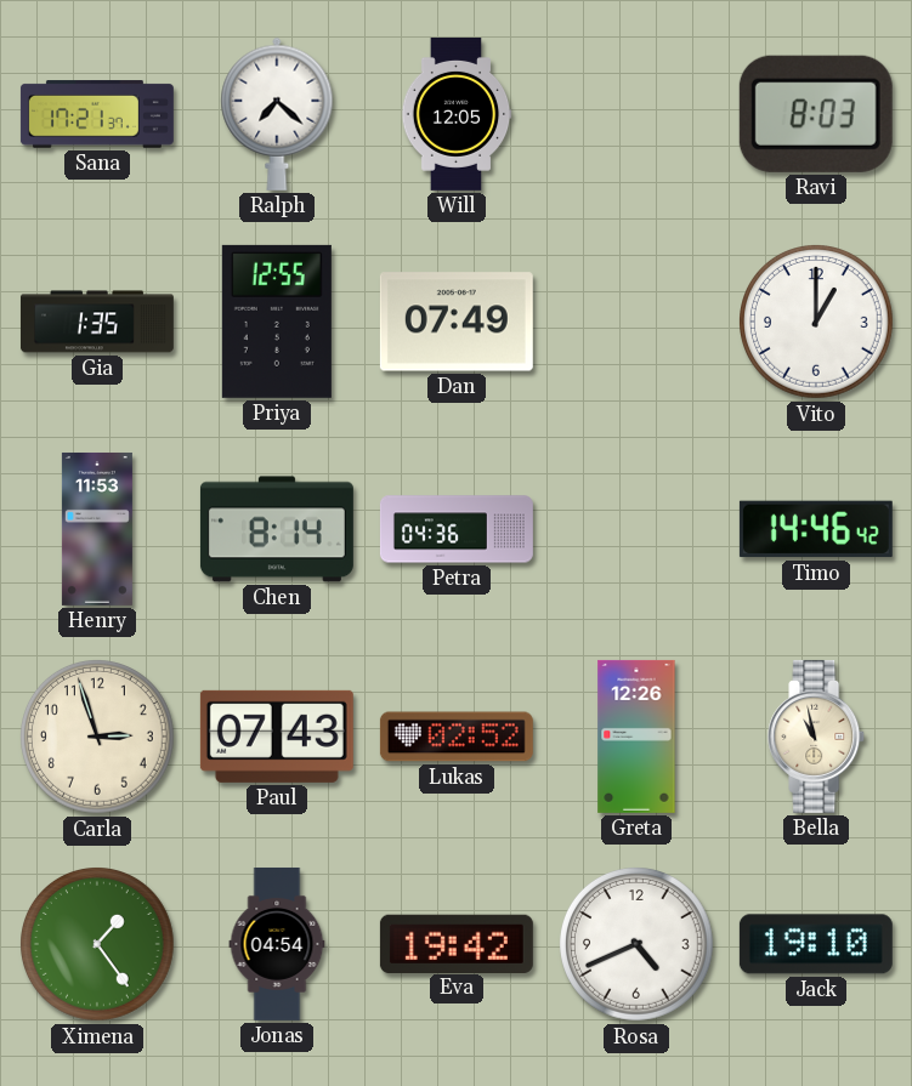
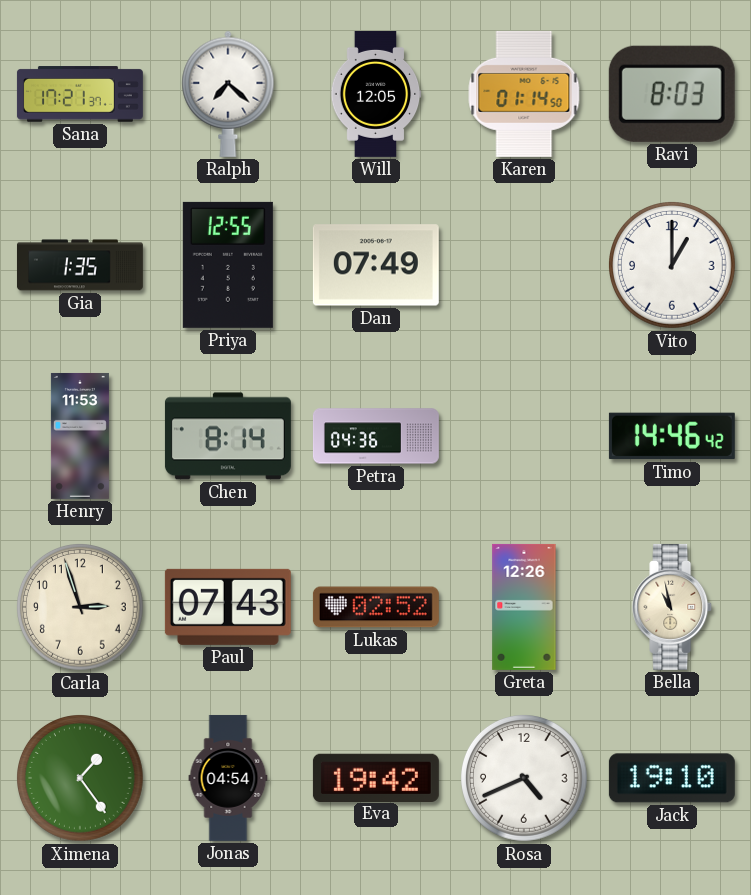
Karen: none -> 01:14 (524, 94)
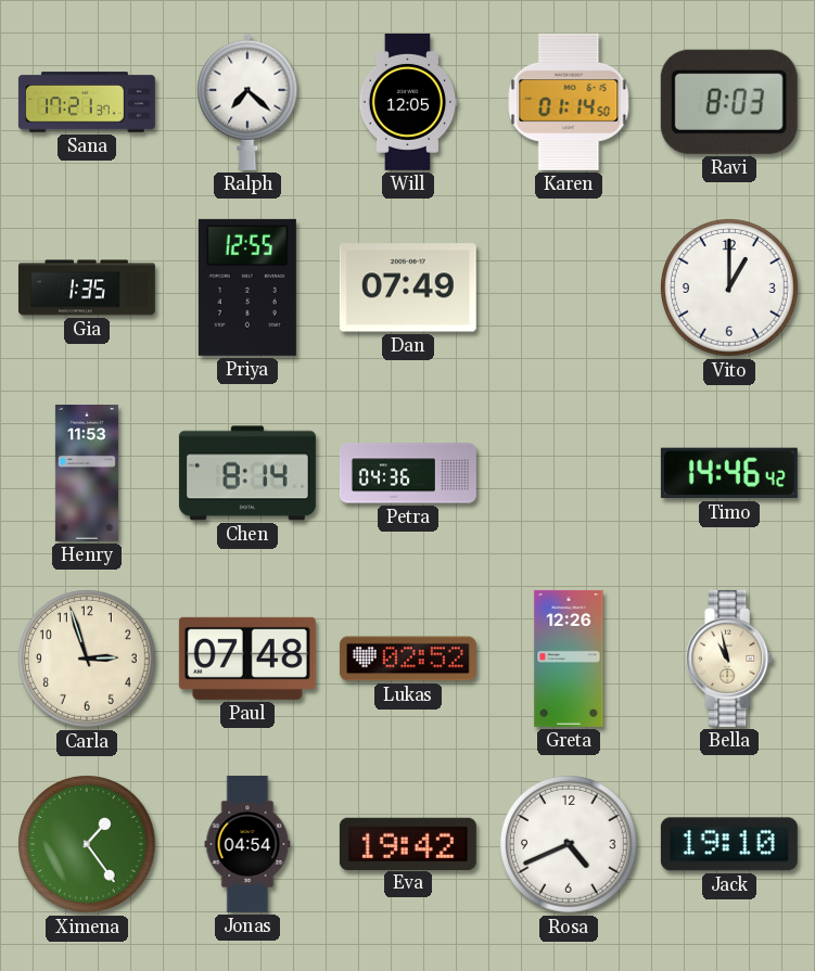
Paul: 07:43 -> 07:48 (247, 659)
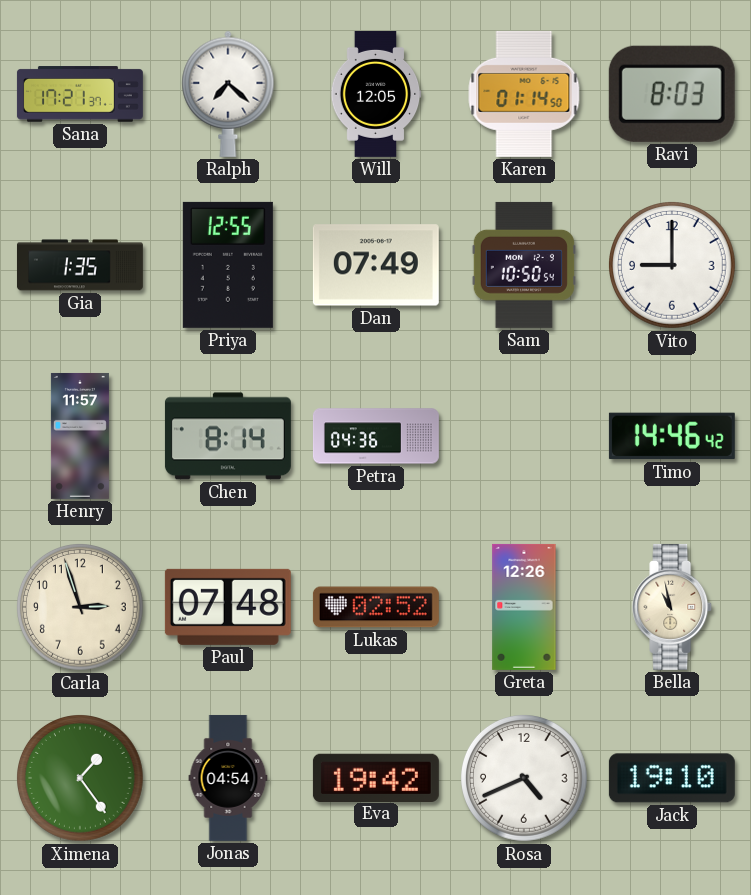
Sam: none -> 10:50 (524, 265)
Vito: 1:00 -> 9:00 (673, 266)
Henry: 11:53 -> 11:57 (80, 436)
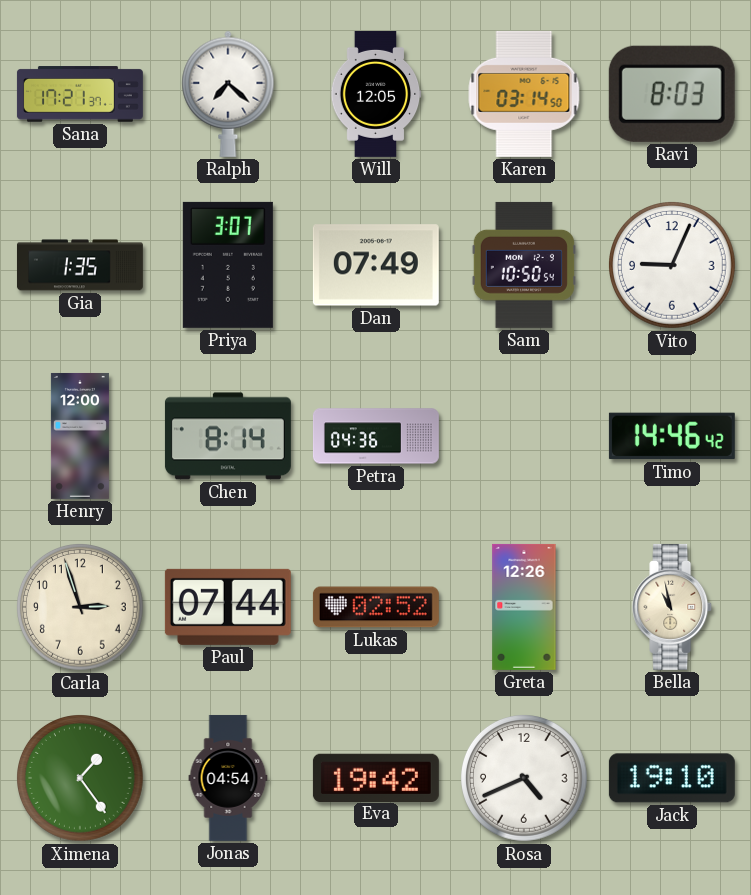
Karen: 01:14 -> 03:14 (524, 94)
Priya: 12:55 -> 3:07 (228, 265)
Vito: 9:00 -> 9:04 (673, 266)
Henry: 11:57 -> 12:00 (80, 436)
Paul: 07:48 -> 07:44 (228, 607)
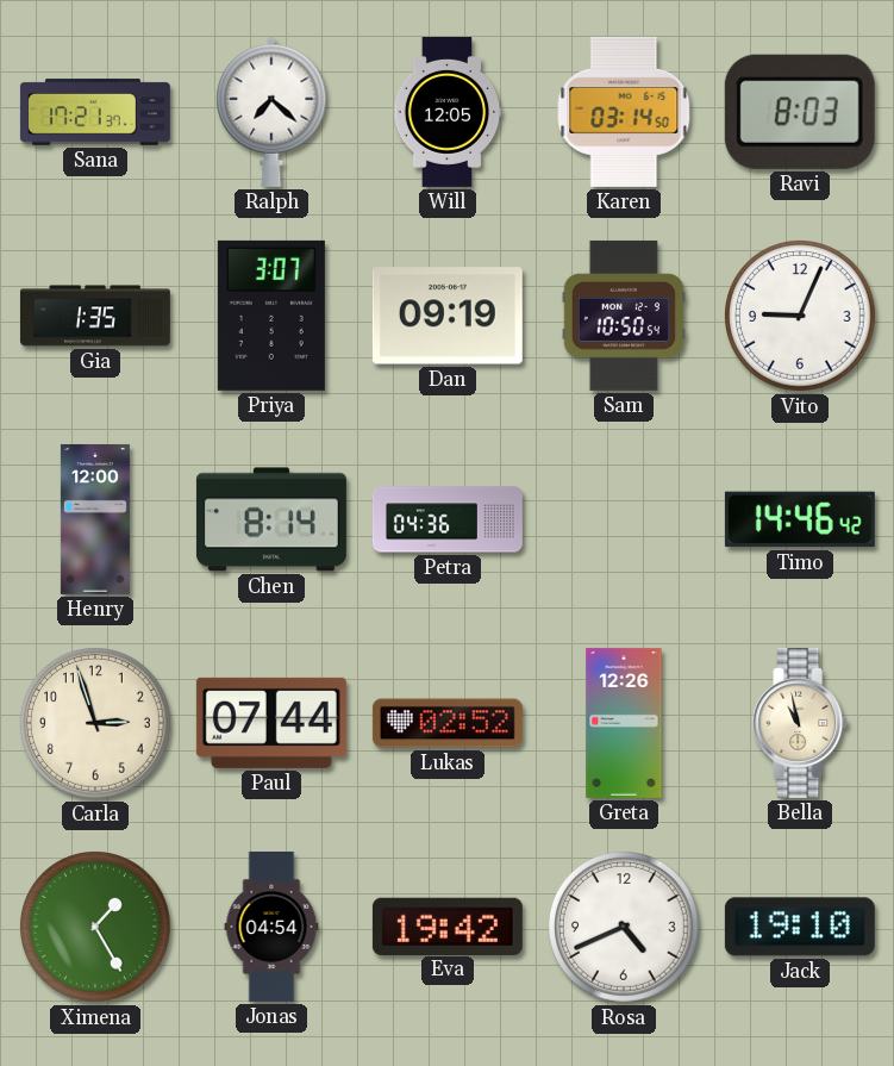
Dan: 07:49 -> 09:19 (448, 316)
Ximena: 1:24 -> 1:25 (96, 928)
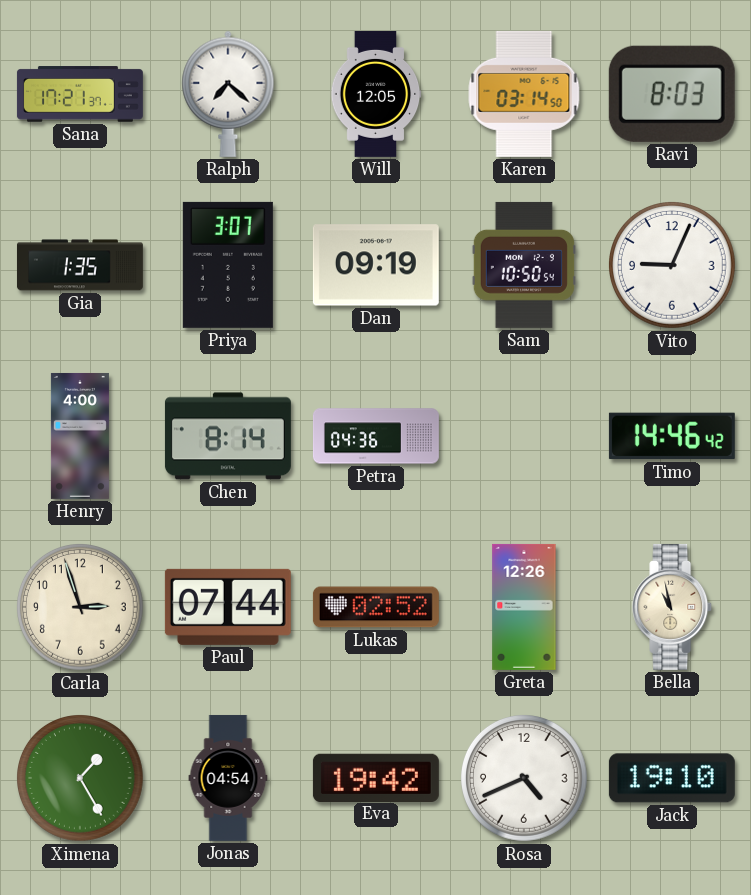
Henry: 12:00 -> 4:00 (80, 436)
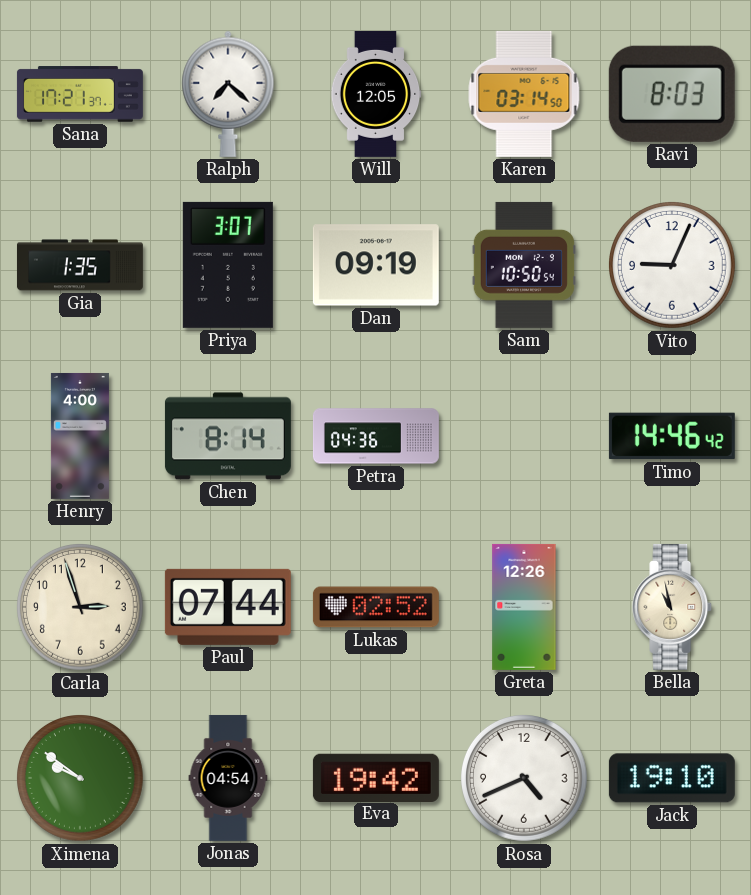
Ximena: 1:25 -> 9:51 (81, 779)
